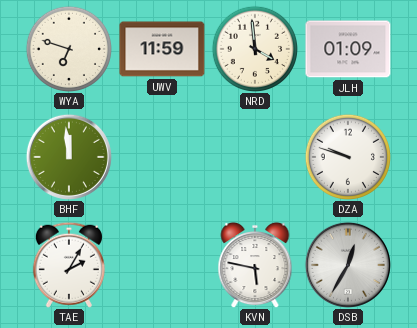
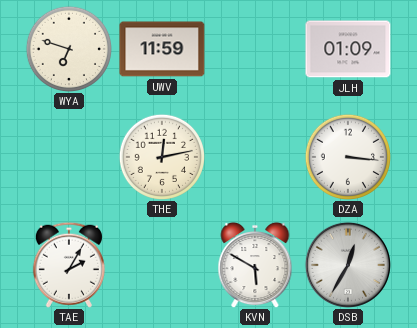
NRD: 3:59 -> none (254, 48)
BHF: 11:59 -> none (69, 157)
THE: none -> 12:13 (161, 156)
DZA: 9:48 -> 3:16 (347, 156)
KVN: 5:47 -> 5:50 (255, 265)
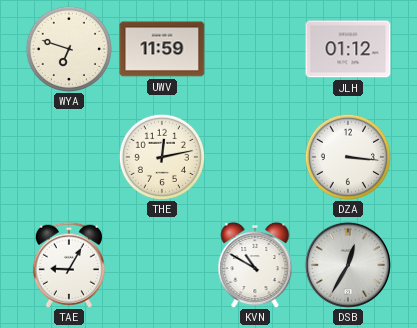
JLH: 01:09 -> 01:12 (348, 49)
TAE: 2:05 -> 9:05 (69, 265)
KVN: 5:50 -> 10:50 (255, 265)
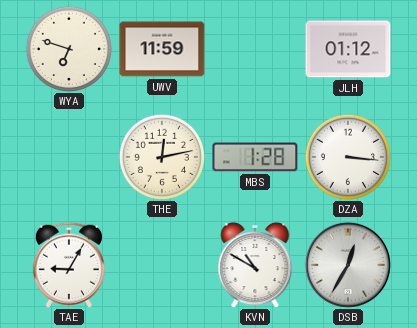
MBS: none -> 1:28 (255, 157)
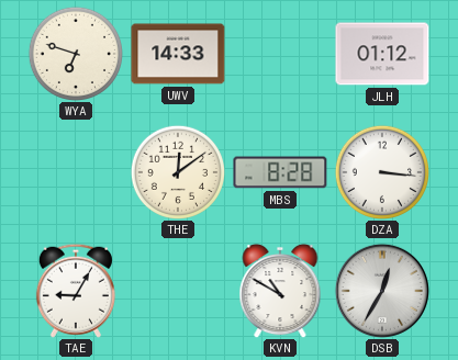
UWV: 11:59 -> 14:33 (178, 54)
THE: 12:13 -> 12:09 (177, 171)
MBS: 1:28 -> 8:28 (280, 172)
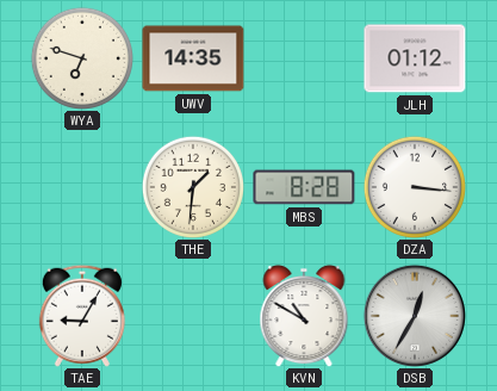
UWV: 14:33 -> 14:35 (193, 58)
THE: 12:09 -> 1:31 (192, 186)
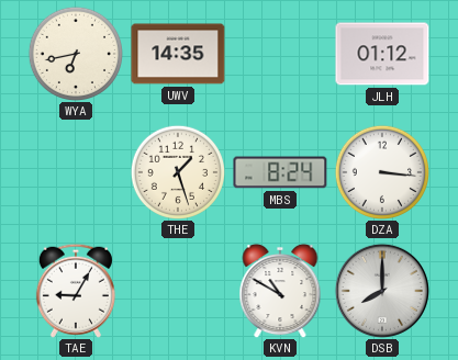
WYA: 6:48 -> 6:43 (75, 53)
THE: 1:31 -> 1:27 (177, 171)
MBS: 8:28 -> 8:24 (280, 172)
DSB: 12:35 -> 8:00 (382, 291)
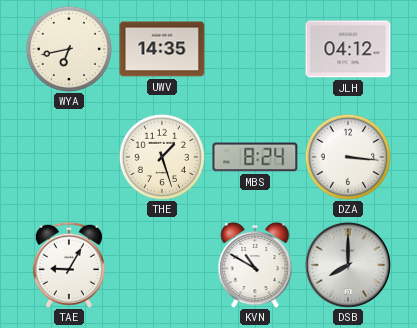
JLH: 01:12 -> 04:12 (348, 49)
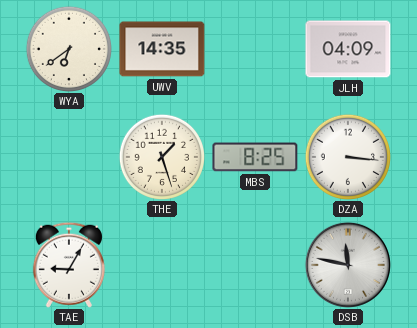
WYA: 6:43 -> 6:39 (68, 48)
JLH: 04:12 -> 04:09 (348, 49)
MBS: 8:24 -> 8:25 (255, 157)
KVN: 10:50 -> none (255, 265)
DSB: 8:00 -> 11:47 (348, 265)
